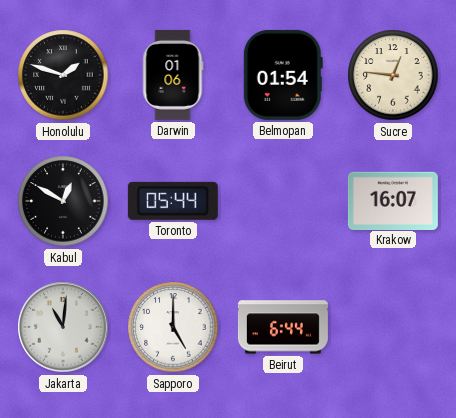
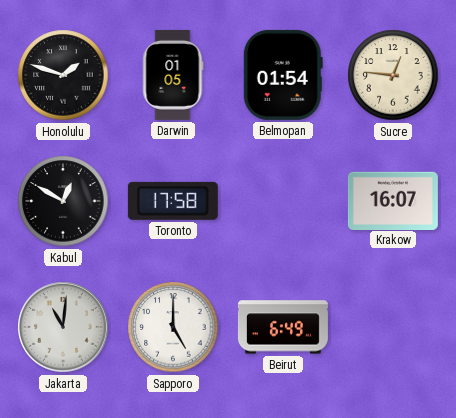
Darwin: 01:06 -> 01:05 (173, 75)
Toronto: 05:44 -> 17:58 (173, 201)
Beirut: 6:44 -> 6:49 (283, 327)
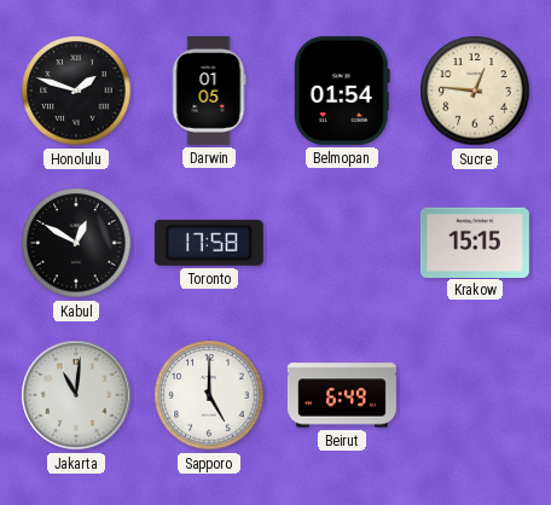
Krakow: 16:07 -> 15:15 (475, 242)
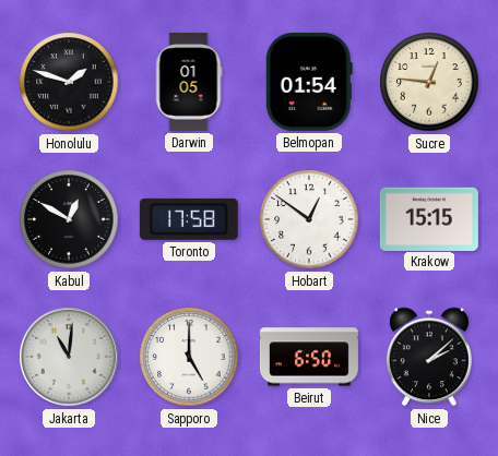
Hobart: none -> 12:51 (309, 219)
Beirut: 6:49 -> 6:50 (309, 357)
Nice: none -> 2:08 (429, 357)
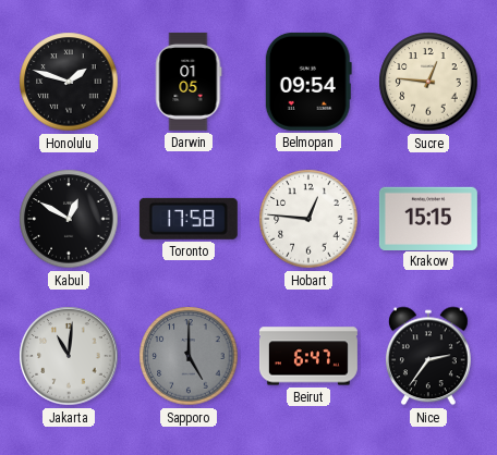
Belmopan: 01:54 -> 09:54 (308, 82)
Hobart: 12:51 -> 12:46 (308, 219)
Sapporo dial: white -> grey (189, 356)
Beirut: 6:50 -> 6:47 (308, 356)
Nice: 2:08 -> 2:36 (428, 356)
